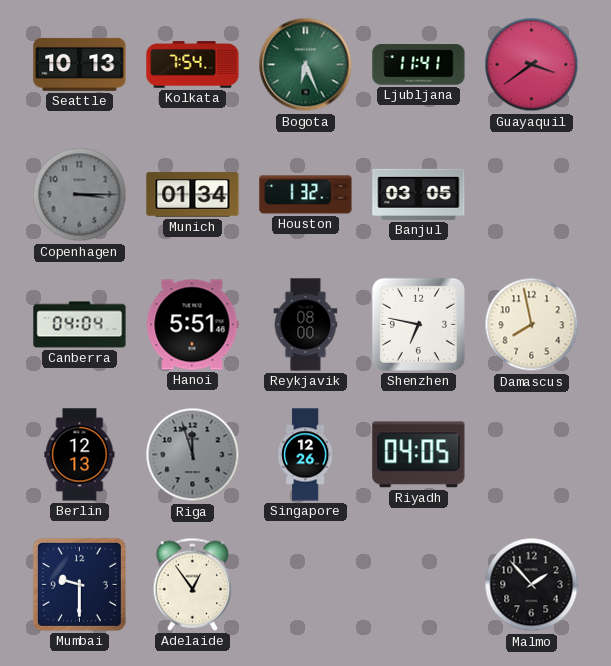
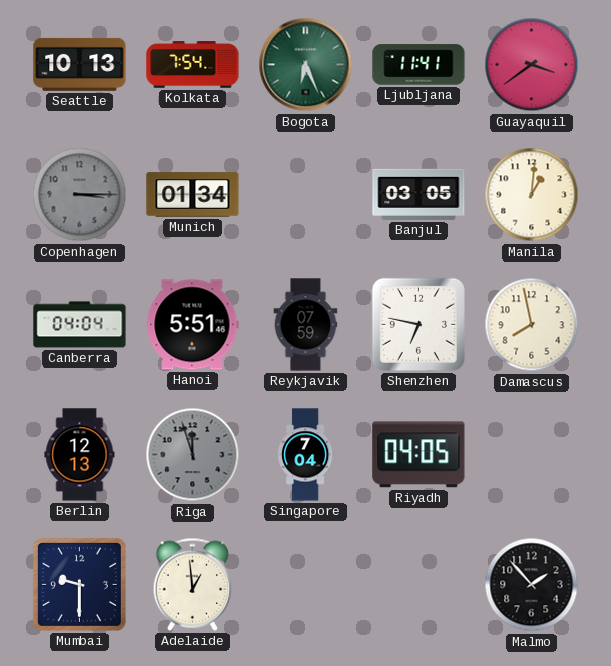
Houston: 1:32 -> none (306, 195)
Manila: none -> 1:01 (532, 195)
Reykjavik: 08:00 -> 07:59 (306, 325)
Singapore: 12:26 -> 7:04 (306, 455)
Adelaide: 12:54 -> 12:59 (193, 584)
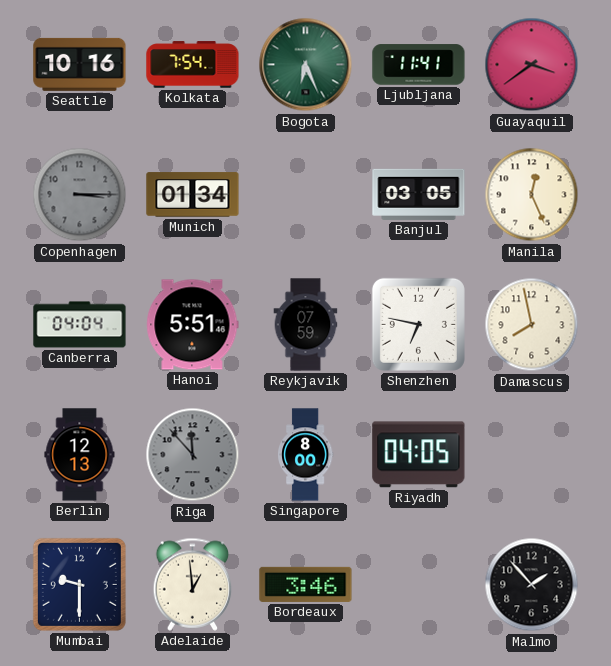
Seattle: 10:13 -> 10:16 (80, 64)
Manila: 1:01 -> 12:26 (532, 195)
Riga: 11:57 -> 11:53 (193, 455)
Singapore: 7:04 -> 8:00 (306, 455)
Bordeaux: none -> 3:46 (306, 584)
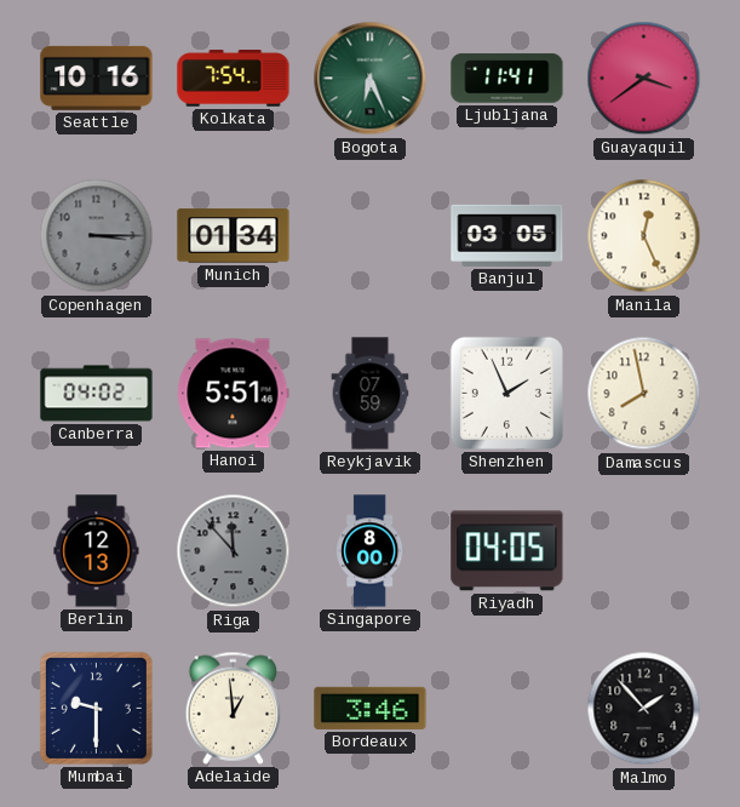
Canberra: 04:04 -> 04:02 (97, 394)
Shenzhen: 6:47 -> 1:56 (506, 393)
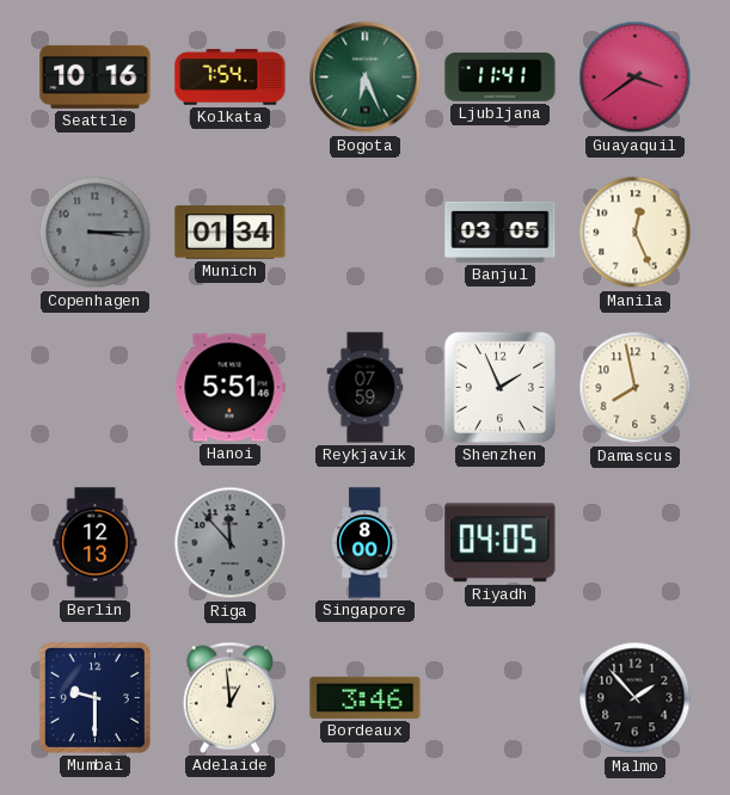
Canberra: 04:02 -> none (97, 394)
